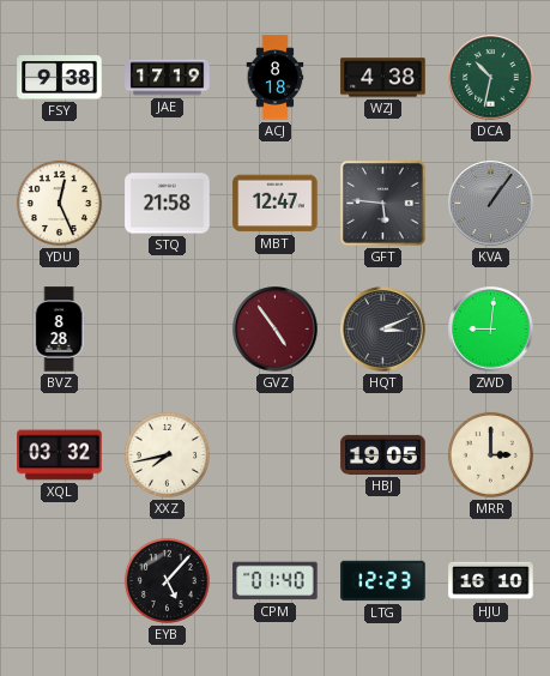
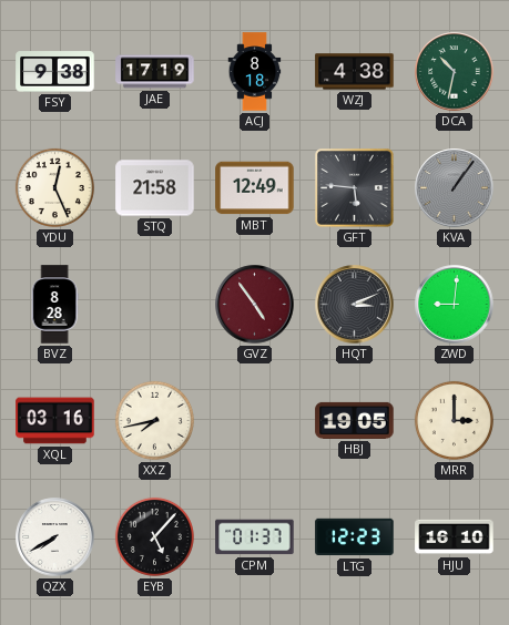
MBT: 12:47 -> 12:49 (255, 188)
XQL: 03:32 -> 03:16 (55, 421)
QZX: none -> 7:40 (55, 537)
CPM: 01:40 -> 01:37 (255, 537)
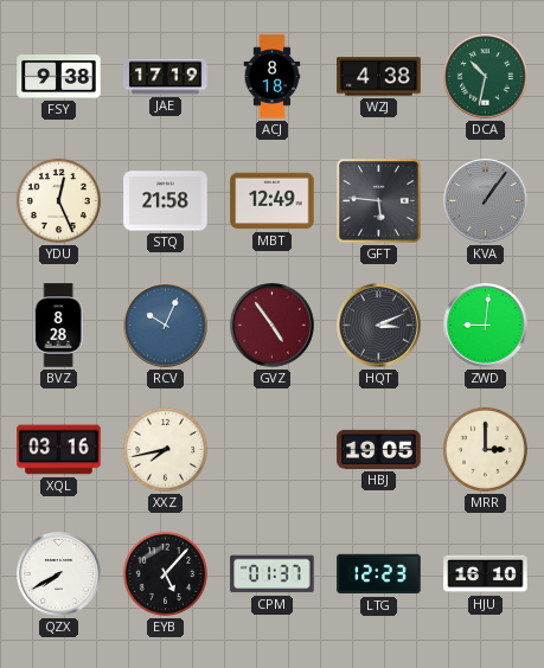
RCV: none -> 10:04 (166, 326)
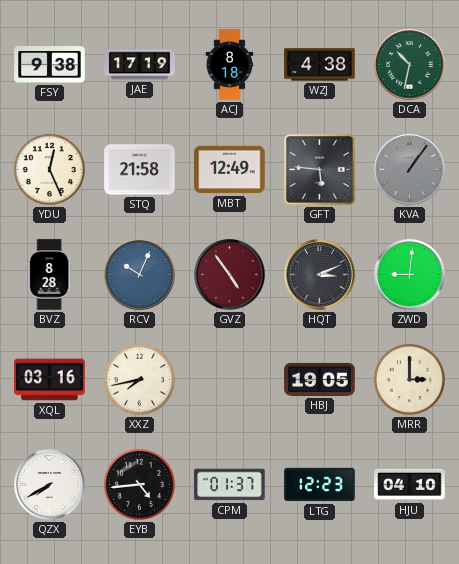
EYB: 5:07 -> 4:44 (139, 484)
HJU: 16:10 -> 04:10 (410, 485)
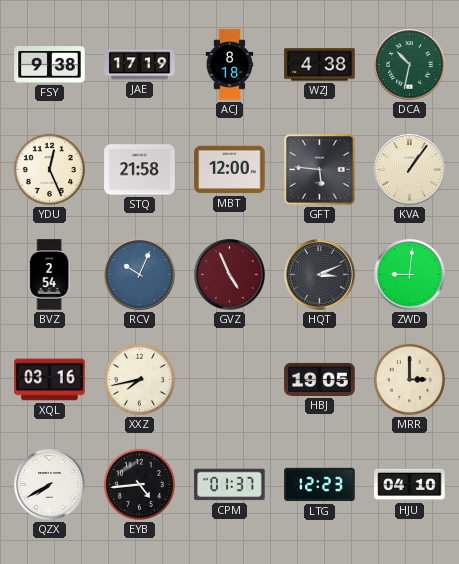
MBT: 12:49 -> 12:00 (230, 170)
KVA dial: grey -> cream (410, 170)
BVZ: 8:28 -> 2:54 (49, 275)
GVZ: 4:54 -> 4:56 (230, 275)
